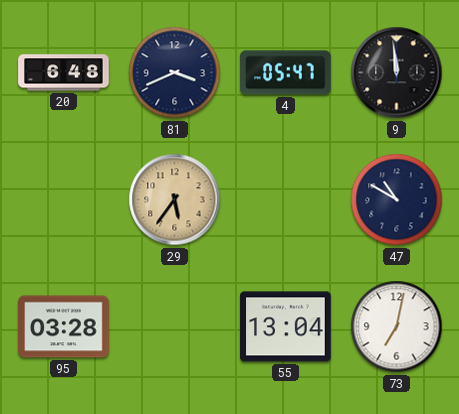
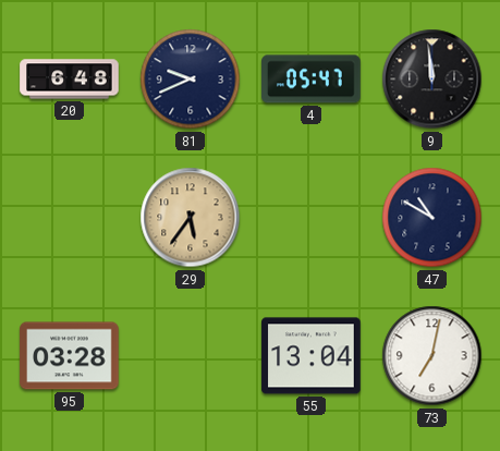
81: 3:41 -> 9:41 (191, 80)
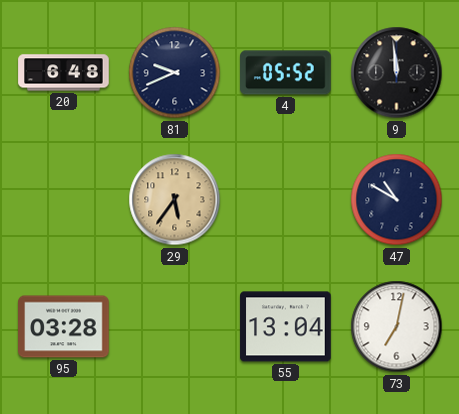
4: 05:47 -> 05:52 (286, 73)
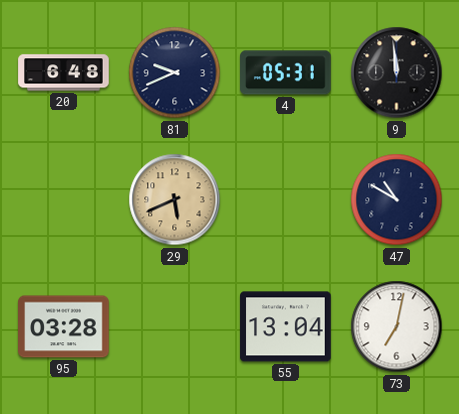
4: 05:52 -> 05:31 (286, 73)
29: 5:36 -> 5:41 (175, 200)
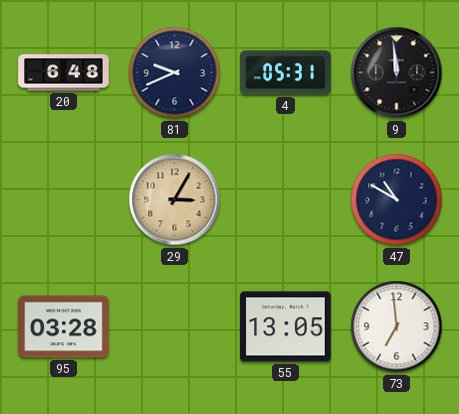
29: 5:41 -> 3:05 (175, 200)
55: 13:04 -> 13:05 (286, 327)
73: 7:02 -> 6:59 (397, 327)
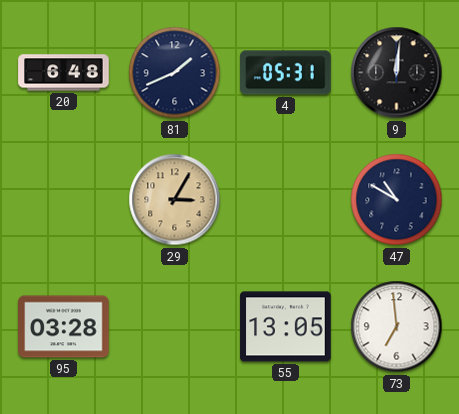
81: 9:41 -> 1:41 (175, 73)
9: 11:59 -> 12:01 (397, 73)
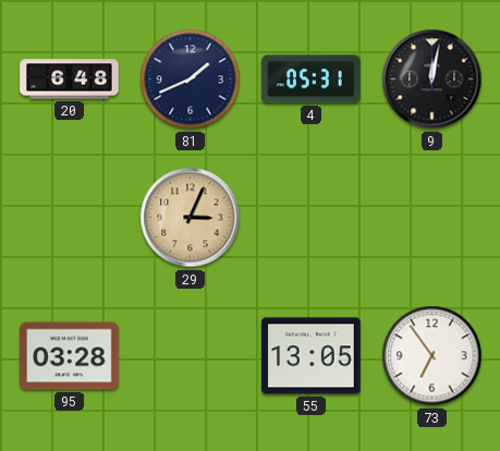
9: 12:01 -> 12:02 (432, 80)
29: 3:05 -> 3:04 (191, 218)
47: 10:50 -> none (397, 200)
73: 6:59 -> 6:54 (432, 356)
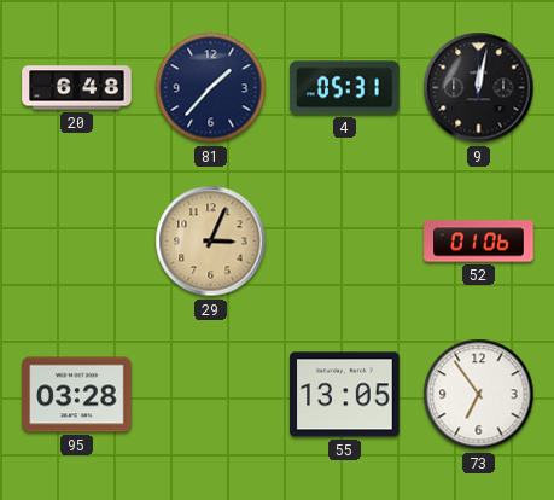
81: 1:41 -> 1:37 (211, 88)
52: none -> 01:06 (479, 242)
